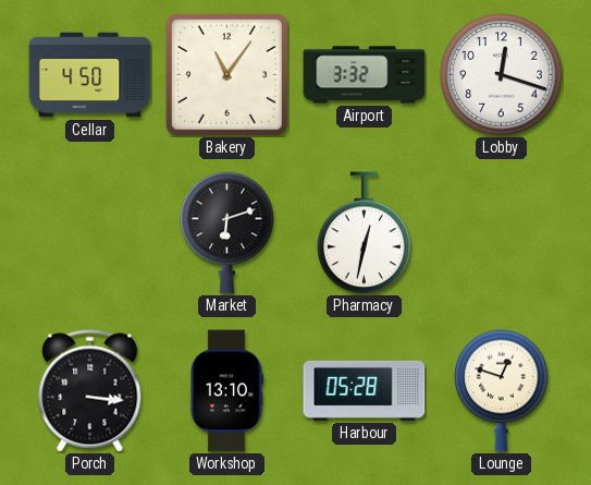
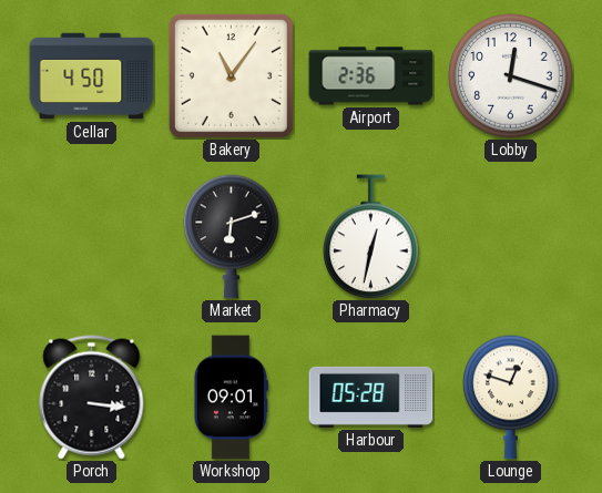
Airport: 3:32 -> 2:36 (371, 76)
Workshop: 13:10 -> 09:01 (231, 398)
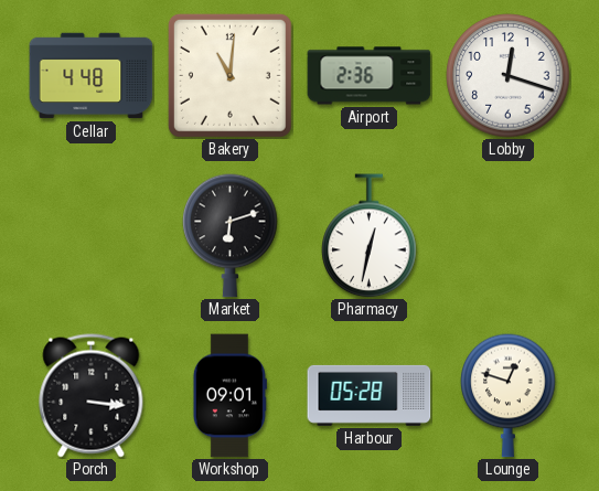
Cellar: 4:50 -> 4:48 (92, 76)
Bakery: 11:06 -> 11:01 (229, 75)
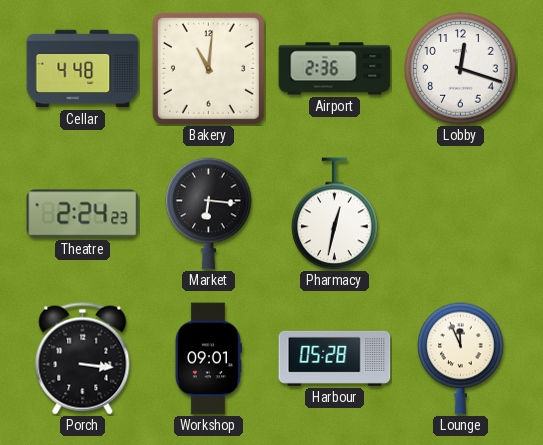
Theatre: none -> 2:24 (83, 214)
Market: 6:12 -> 6:16 (209, 213)
Lounge: 12:48 -> 11:56 (461, 358)
